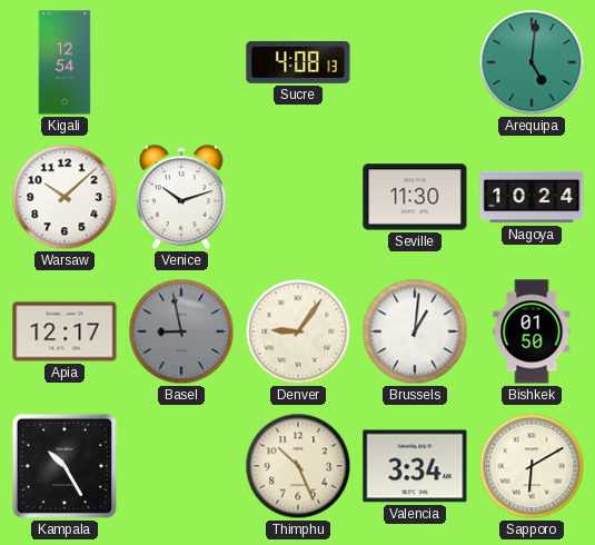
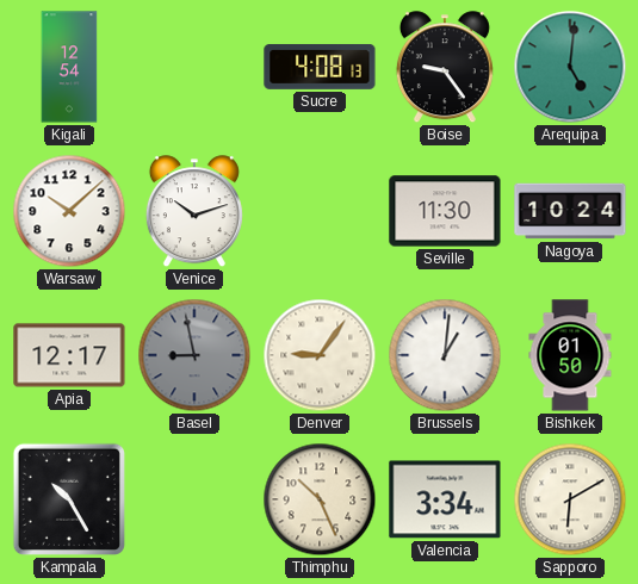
Boise: none -> 9:24 (445, 68)
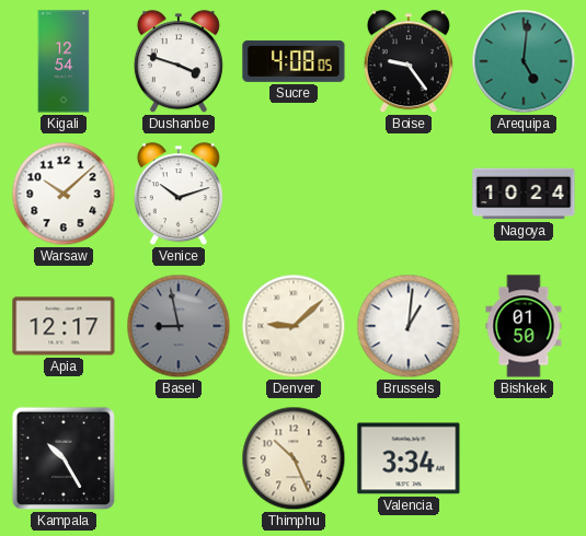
Dushanbe: none -> 3:48 (179, 62)
Sucre: 4:08:13 -> 4:08:05 (294, 61)
Seville: 11:30 -> none (445, 211)
Denver: 9:06 -> 9:08 (294, 326)
Sapporo: 6:10 -> none (570, 499)
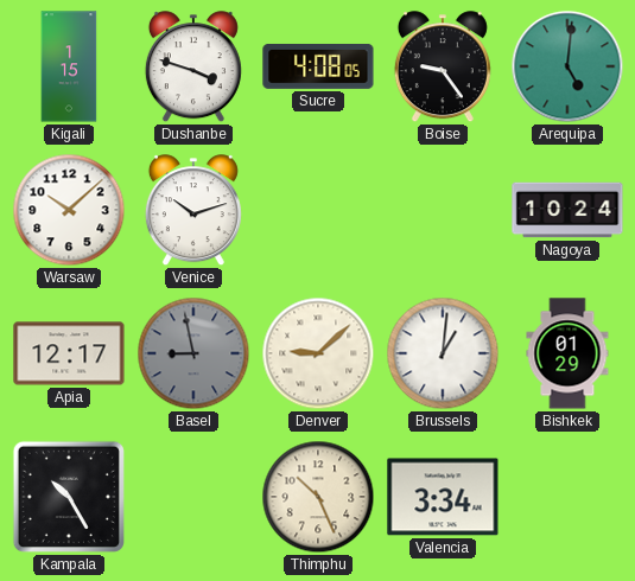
Kigali: 12:54 -> 1:15 (69, 66)
Bishkek: 01:50 -> 01:29 (567, 353)
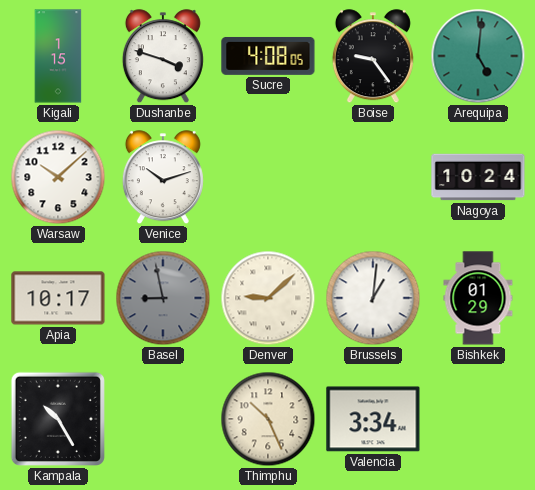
Apia: 12:17 -> 10:17 (58, 298)
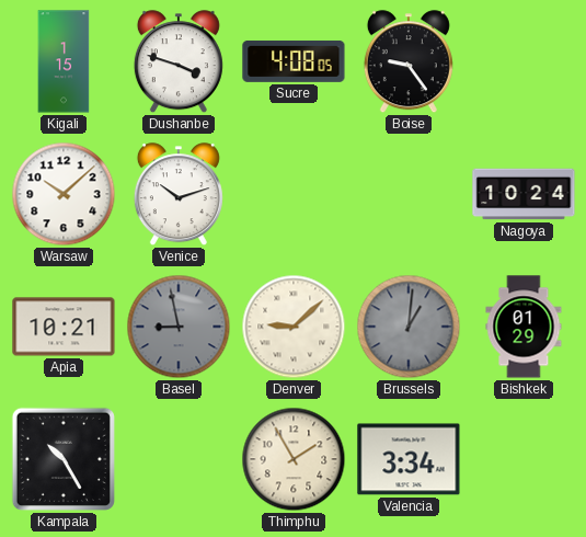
Arequipa: 5:01 -> none (478, 56)
Apia: 10:17 -> 10:21 (64, 327)
Brussels dial: white -> grey (409, 327)
Thimphu: 10:26 -> 1:55 (294, 459)
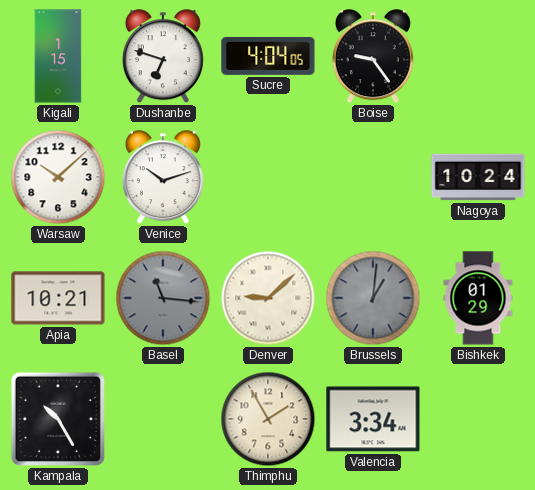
Dushanbe: 3:48 -> 6:48 (163, 57)
Sucre: 4:08 -> 4:04 (268, 56)
Basel: 8:58 -> 11:16 (163, 298)
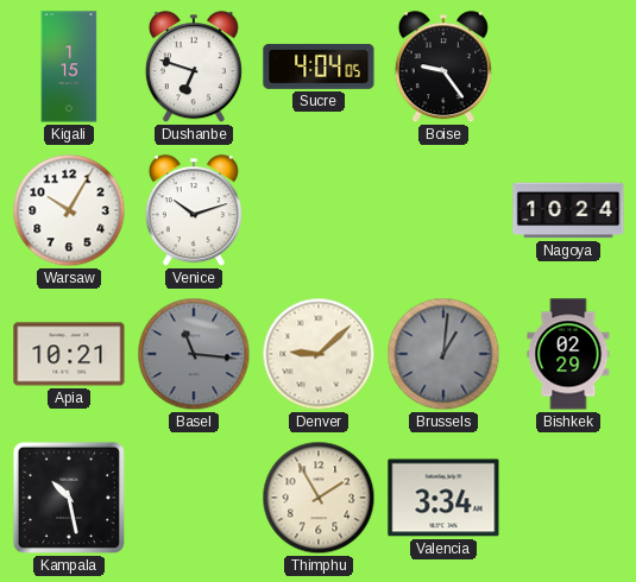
Warsaw: 10:08 -> 10:05 (69, 210)
Bishkek: 01:29 -> 02:29 (568, 354)
Kampala: 10:25 -> 10:28 (69, 498)
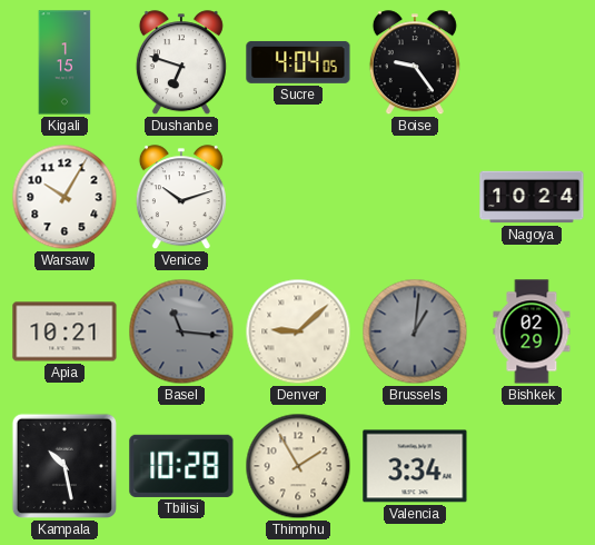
Tbilisi: none -> 10:28 (181, 466)
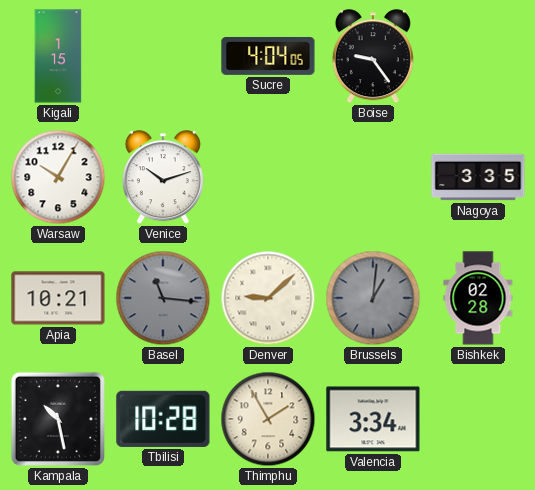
Dushanbe: 6:48 -> none (181, 63)
Nagoya: 10:24 -> 3:35 (478, 177)
Bishkek: 02:29 -> 02:28 (478, 298)
